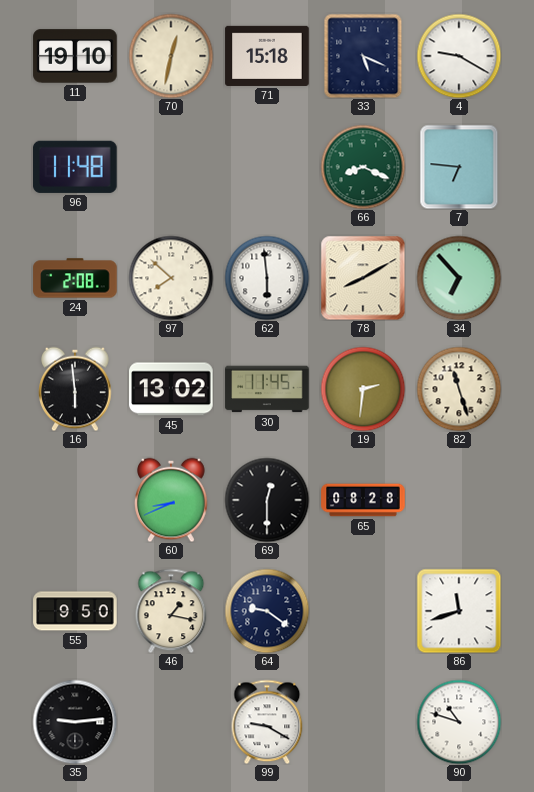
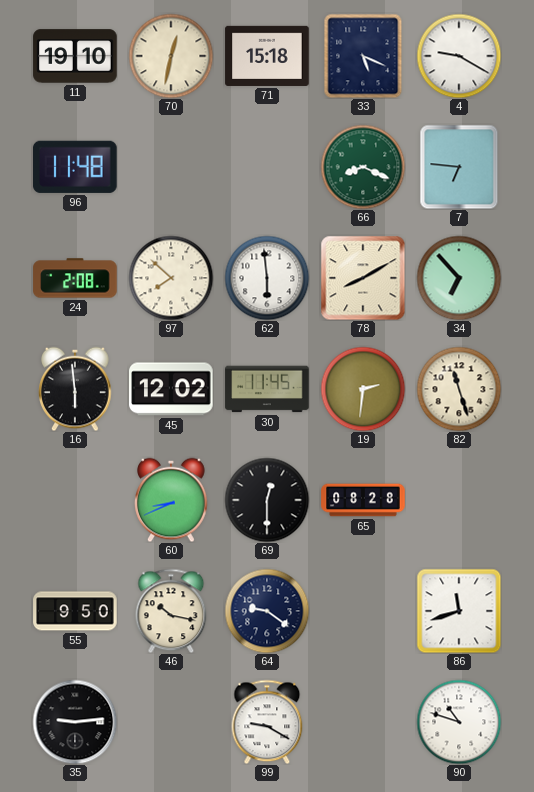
45: 13:02 -> 12:02 (171, 389)
46: 1:17 -> 10:17 (171, 611)
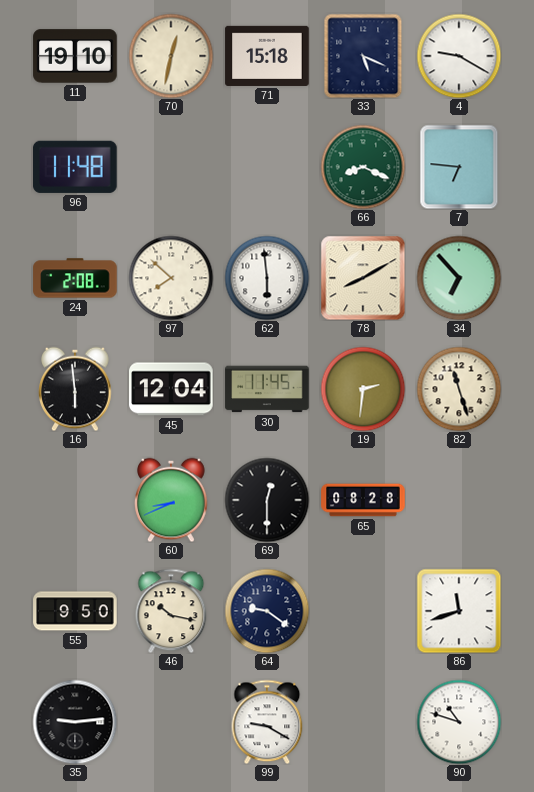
45: 12:02 -> 12:04 (171, 389)
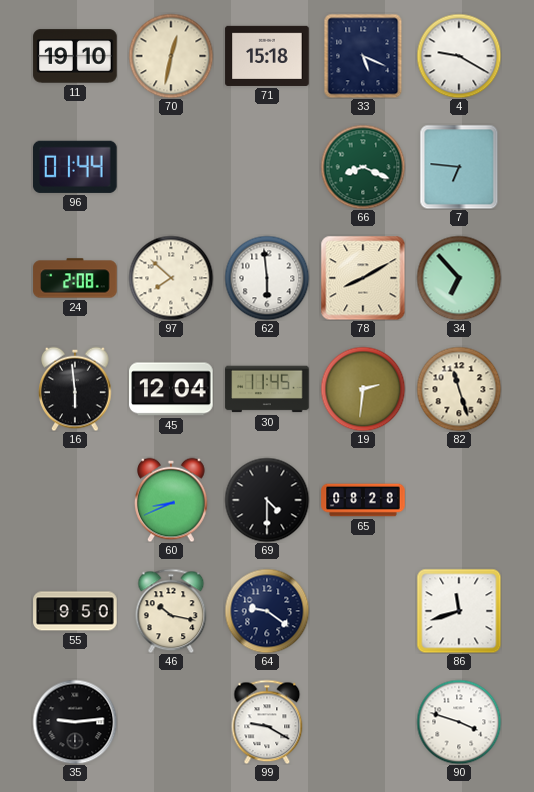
96: 11:48 -> 01:44 (76, 167)
69: 12:30 -> 4:30 (267, 500)
90: 10:48 -> 3:48 (459, 722)
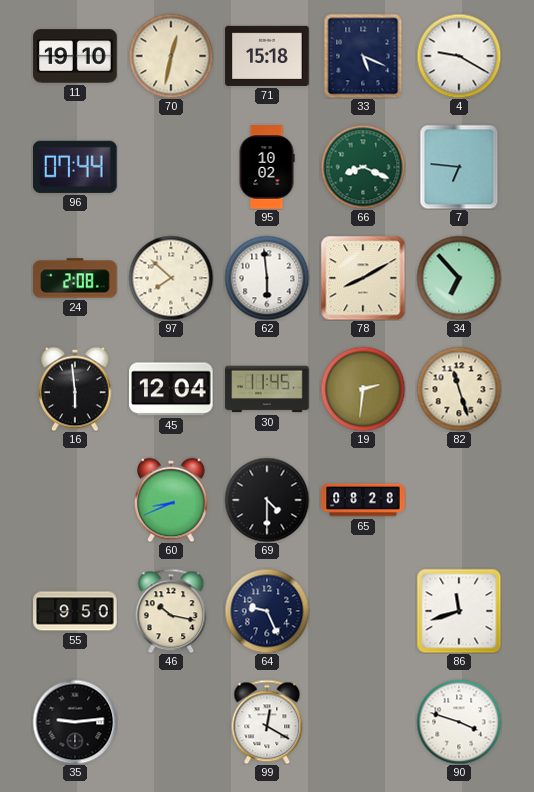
96: 01:44 -> 07:44 (76, 167)
95: none -> 10:02 (267, 167)
64: 9:21 -> 9:26 (267, 611)
99: 9:20 -> 12:20 (267, 722)
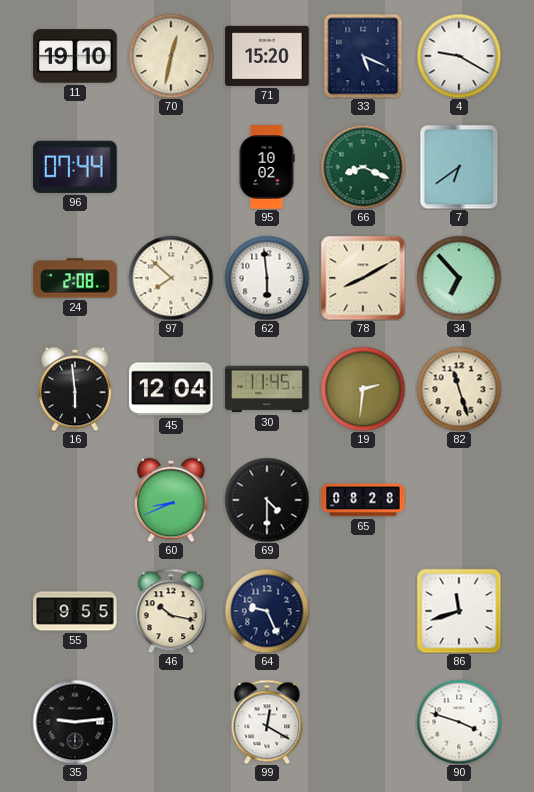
71: 15:18 -> 15:20 (267, 56)
7: 6:46 -> 6:39 (459, 167)
55: 9:50 -> 9:55 (75, 611)
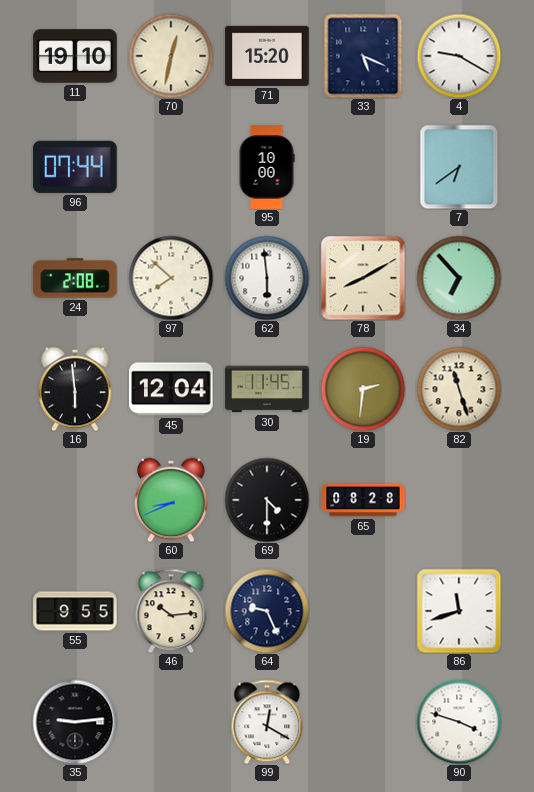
95: 10:02 -> 10:00 (267, 167)
66: 8:19 -> none (363, 167)
46: 10:17 -> 10:14 (171, 611)
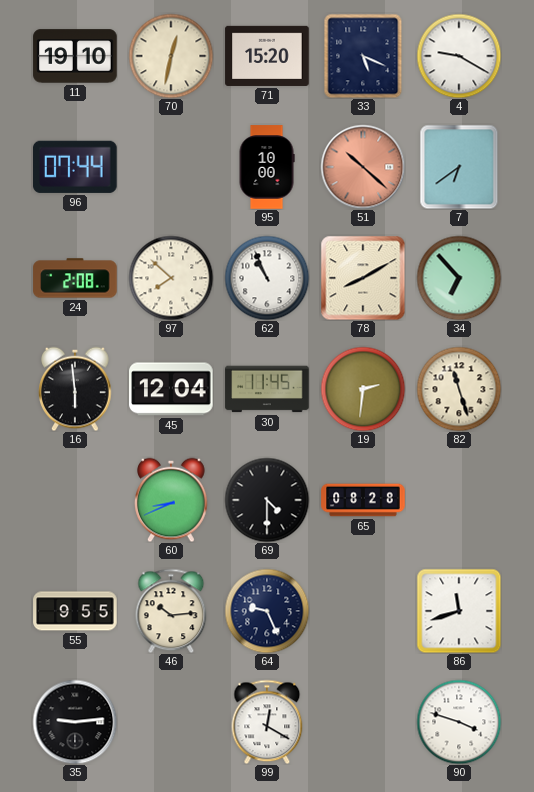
51: none -> 10:22 (363, 167)
62: 5:59 -> 10:56 (267, 278)
